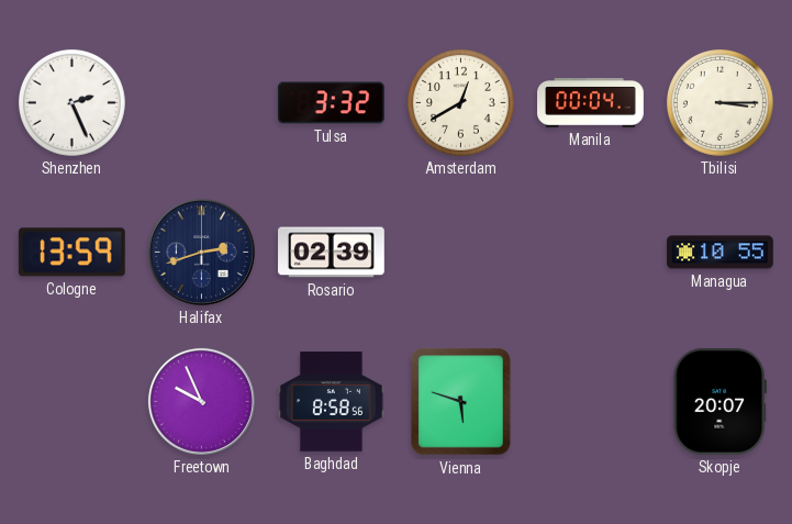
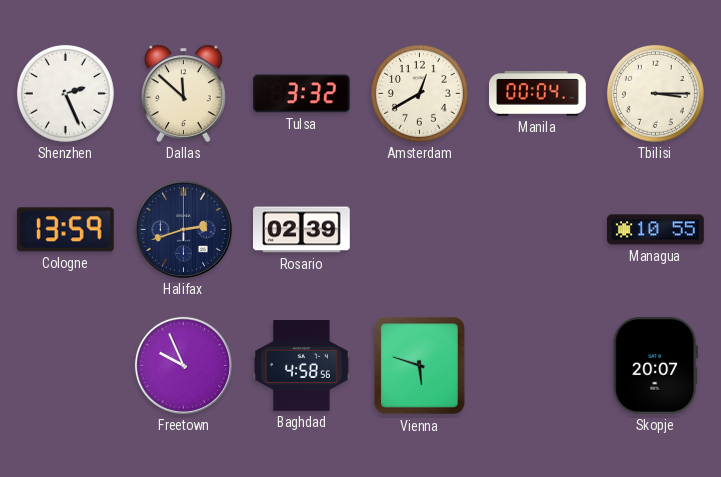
Dallas: none -> 11:52 (183, 93)
Baghdad: 8:58 -> 4:58 (302, 366)
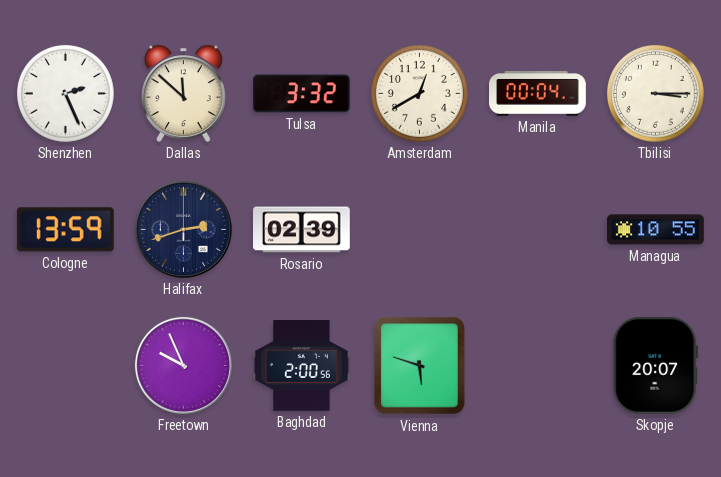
Baghdad: 4:58 -> 2:00 (302, 366)
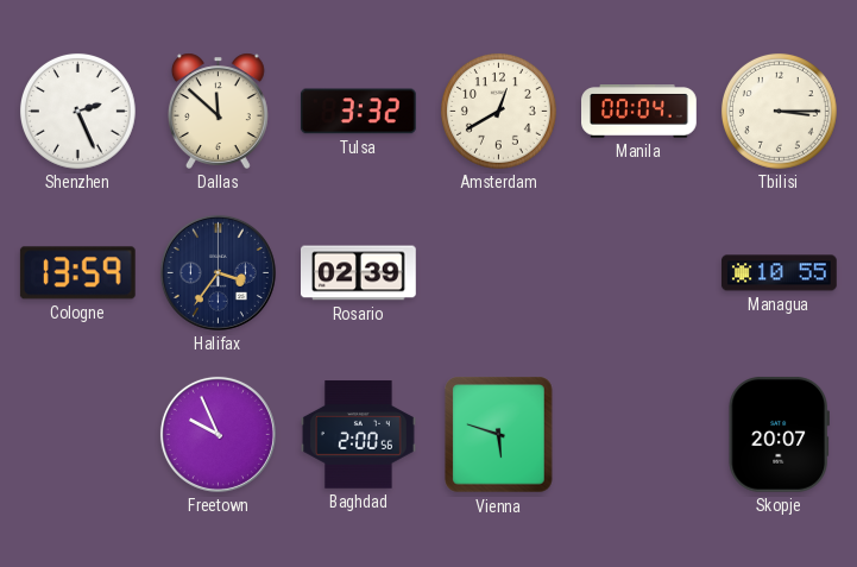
Halifax: 2:42 -> 3:36 (218, 272)
